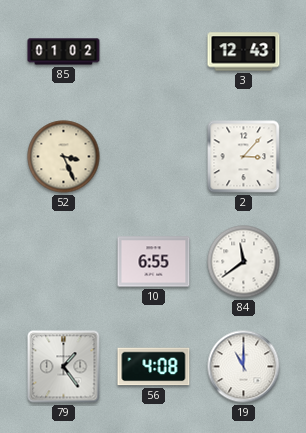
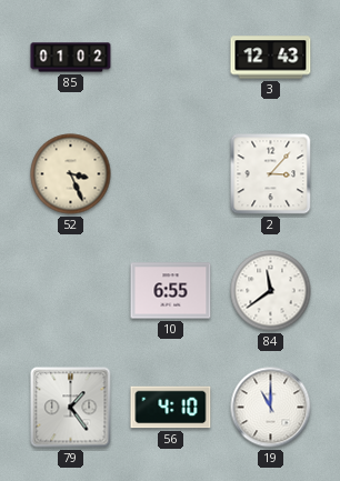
56: 4:08 -> 4:10 (171, 408)
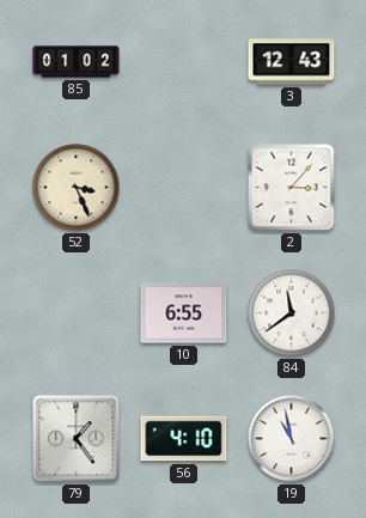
19: 11:00 -> 10:58 (292, 439)
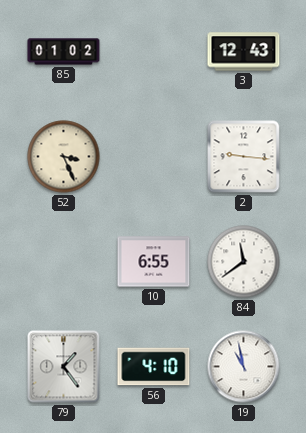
2: 3:07 -> 9:16 (244, 157)
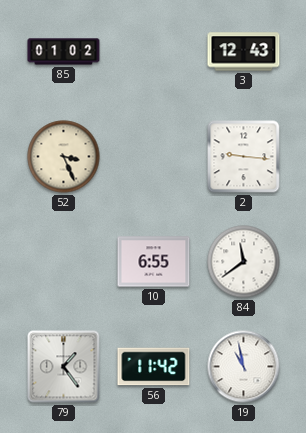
56: 4:10 -> 11:42 (154, 367)
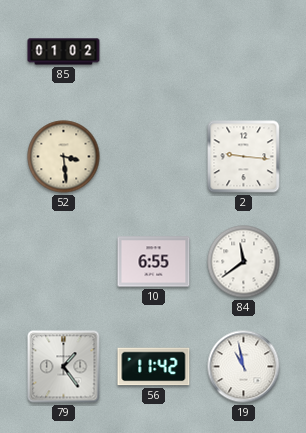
3: 12:43 -> none (244, 52)
52: 3:26 -> 3:29 (64, 157)
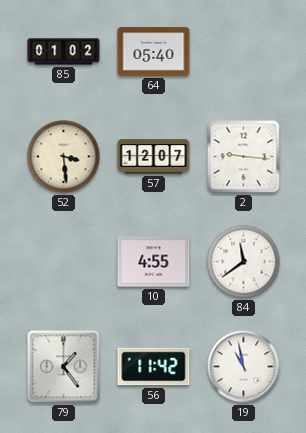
64: none -> 05:40 (154, 52)
57: none -> 12:07 (154, 157)
10: 6:55 -> 4:55 (154, 262)
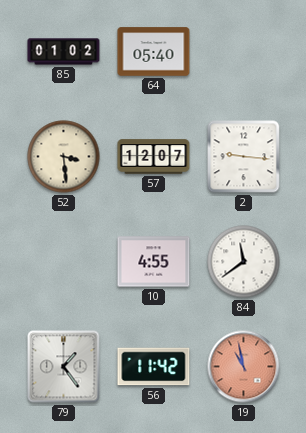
19 dial: white -> salmon (244, 367)
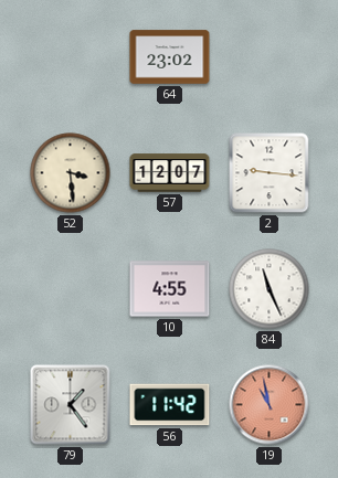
85: 01:02 -> none (64, 52)
64: 05:40 -> 23:02 (170, 57)
84: 11:39 -> 11:26 (270, 289)
